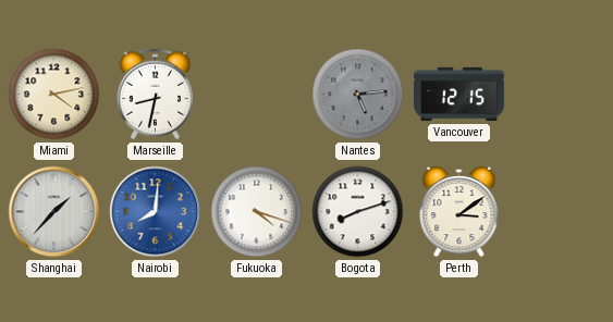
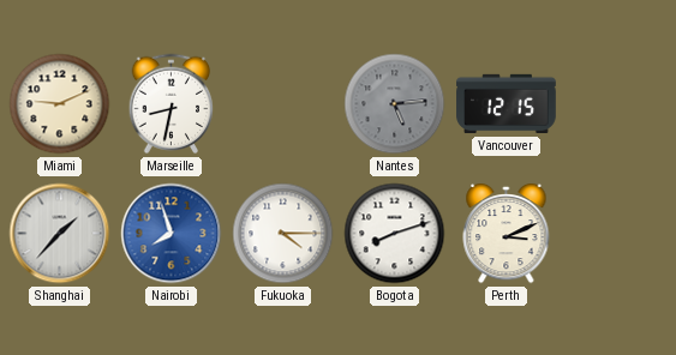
Miami: 4:13 -> 9:11 (60, 104)
Nairobi: 8:01 -> 7:57 (172, 234)
Fukuoka: 4:18 -> 4:15 (283, 234)
Perth: 3:09 -> 3:11 (507, 234)
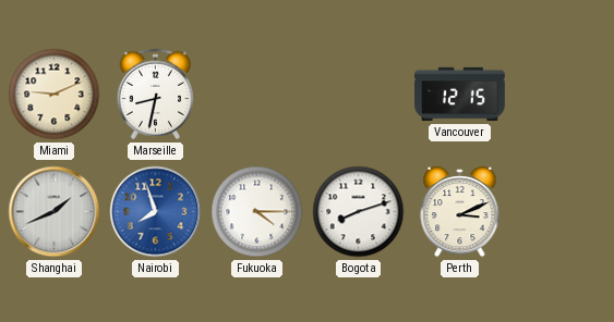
Nantes: 5:14 -> none (395, 104)
Shanghai: 1:37 -> 1:41 (55, 212)
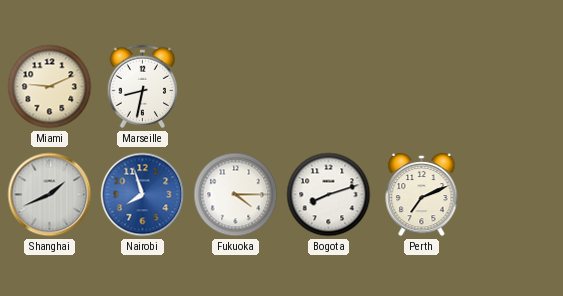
Vancouver: 12:15 -> none (460, 95)
Perth: 3:11 -> 7:11 (422, 195)
